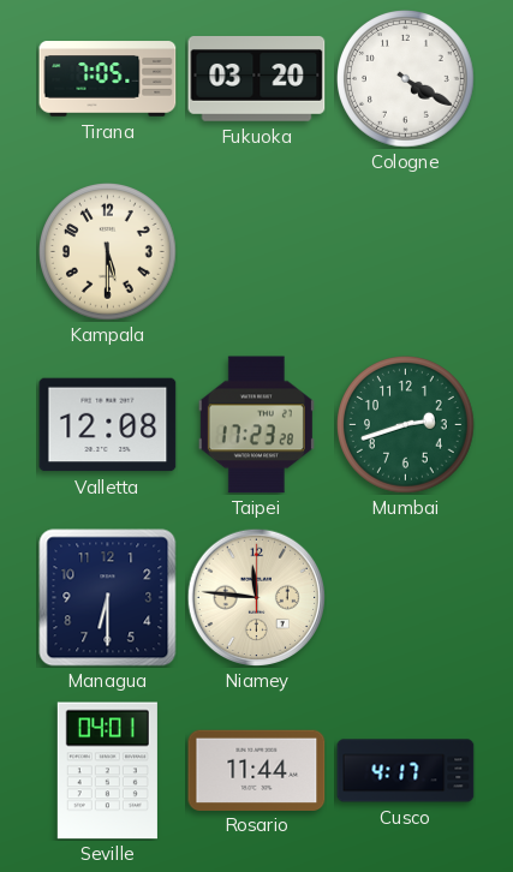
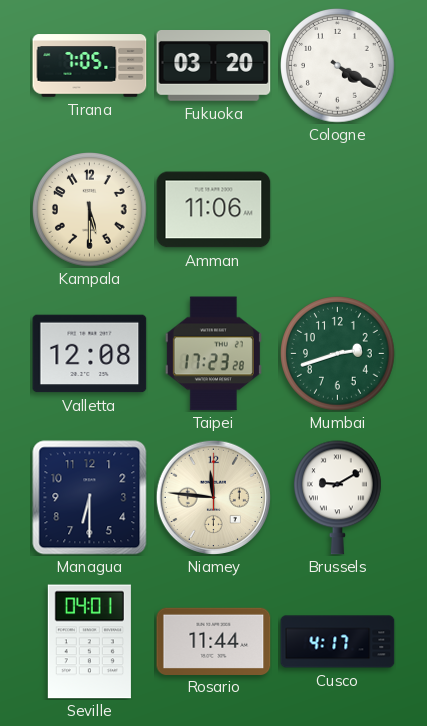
Amman: none -> 11:06 (214, 210)
Brussels: none -> 9:10 (337, 498)
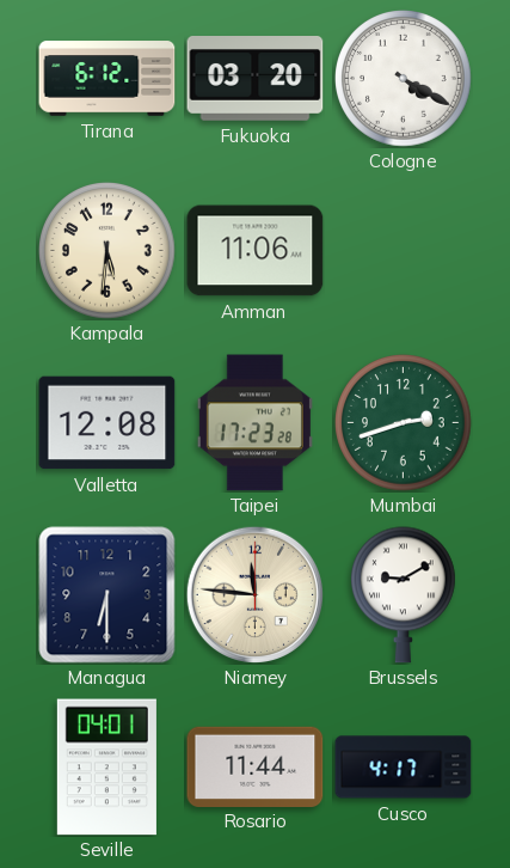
Tirana: 7:05 -> 6:12 (107, 79)
Kampala: 5:30 -> 5:31 (107, 251)
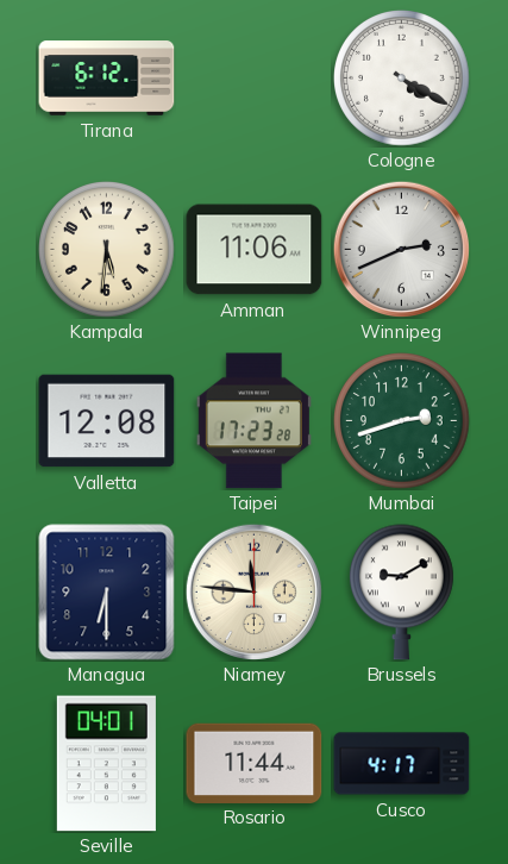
Fukuoka: 03:20 -> none (256, 79)
Winnipeg: none -> 2:41 (401, 249)
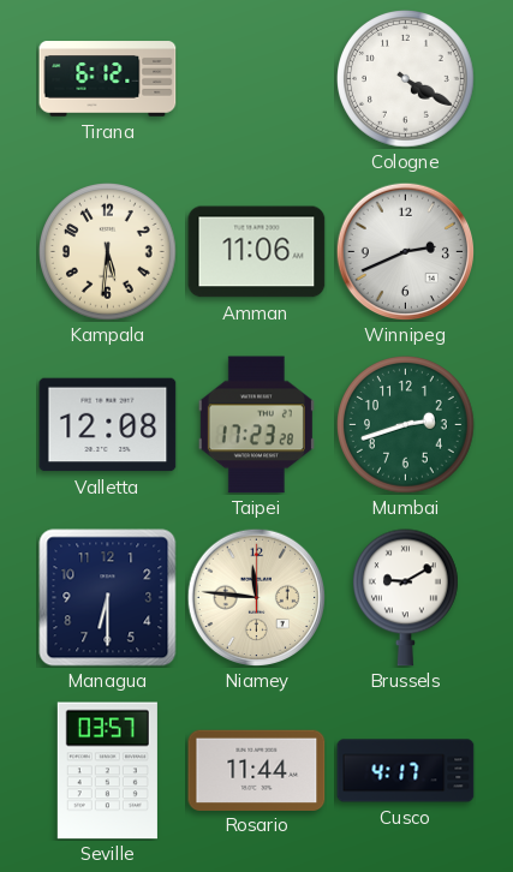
Seville: 04:01 -> 03:57 (107, 771)
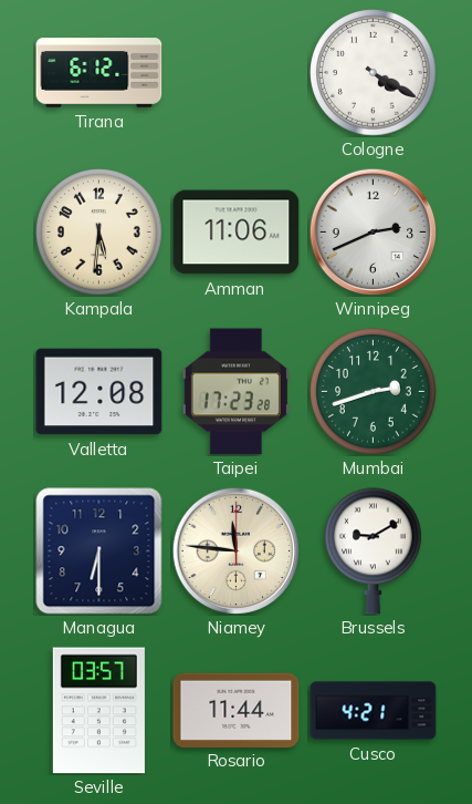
Cusco: 4:17 -> 4:21 (374, 711)
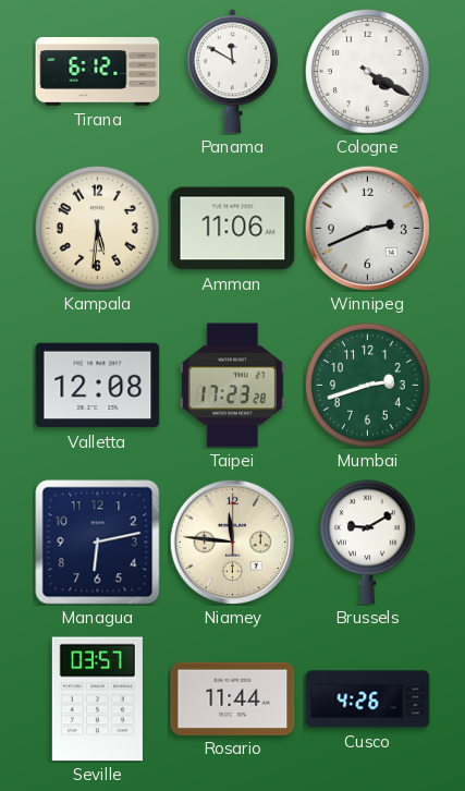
Panama: none -> 11:50 (232, 72)
Managua: 6:30 -> 6:13 (98, 543)
Cusco: 4:21 -> 4:26 (368, 699)
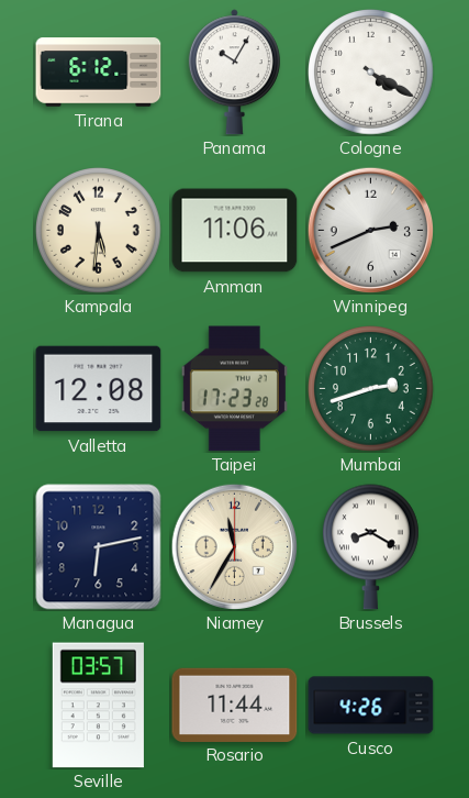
Panama: 11:50 -> 10:05 (234, 73)
Niamey: 11:46 -> 11:35 (234, 546)
Brussels: 9:10 -> 8:20 (370, 547)
